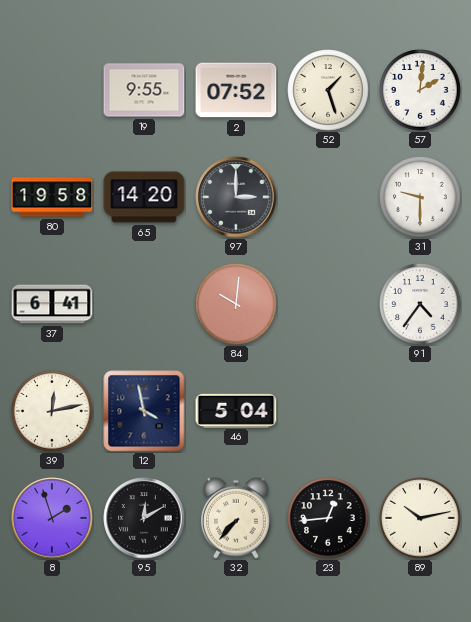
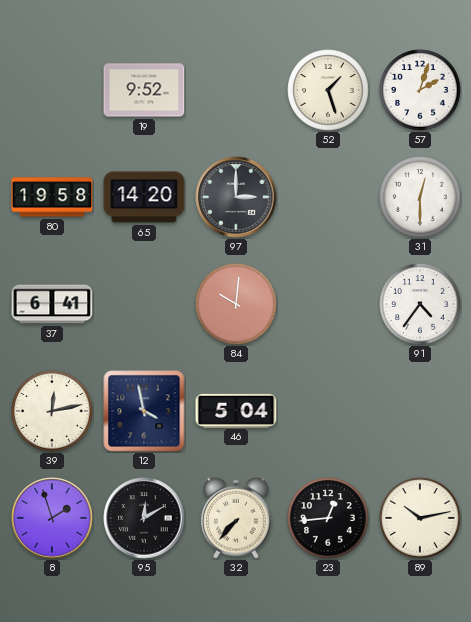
19: 9:55 -> 9:52 (144, 90)
2: 07:52 -> none (236, 90)
57: 2:01 -> 2:03 (420, 90)
31: 9:30 -> 12:30 (420, 197)
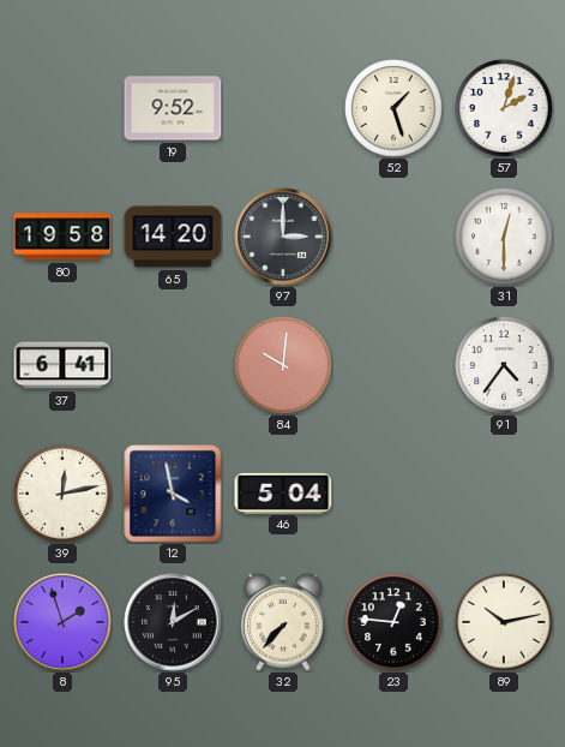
23: 12:44 -> 12:46 (393, 622)
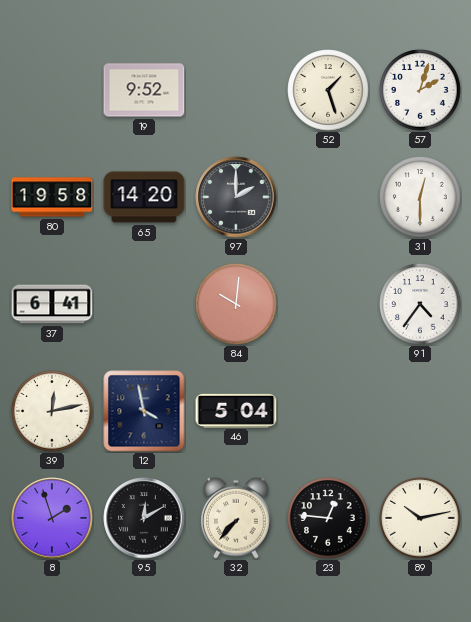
97: 3:00 -> 2:00 (236, 197)
